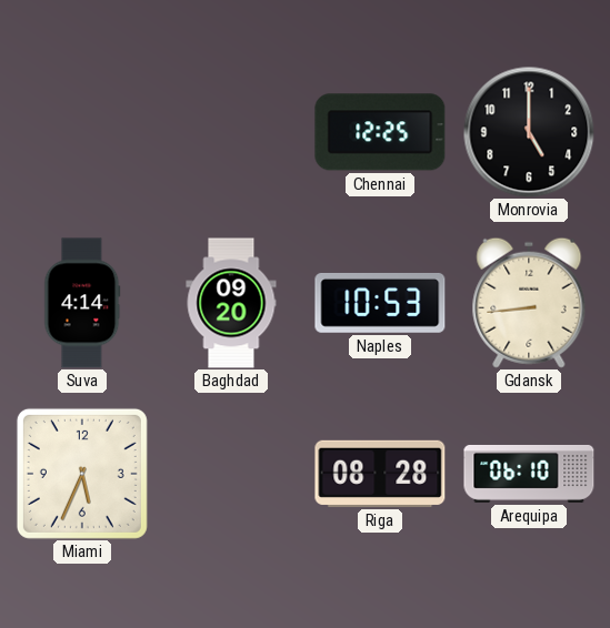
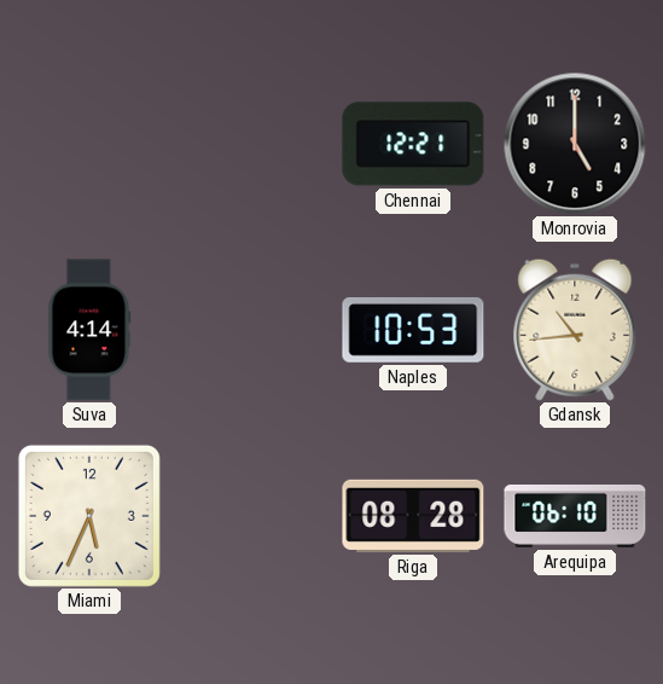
Chennai: 12:25 -> 12:21 (413, 144)
Baghdad: 09:20 -> none (231, 303)
Gdansk: 8:44 -> 10:44 (575, 330)
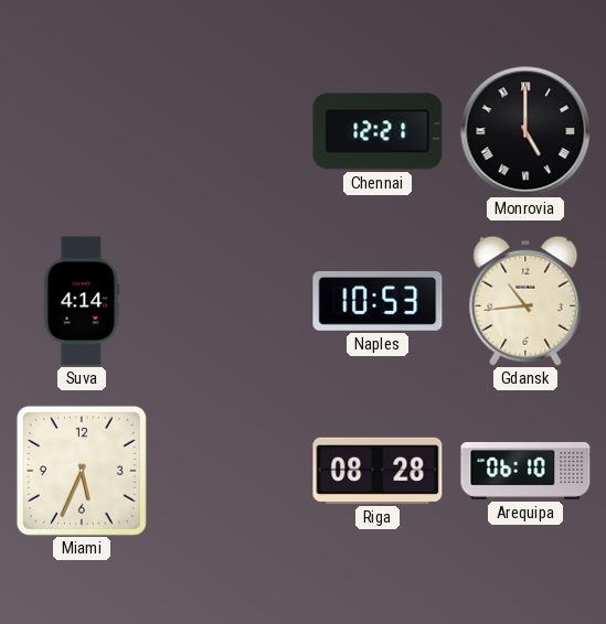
Monrovia numerals: Arabic -> Roman (525, 131)
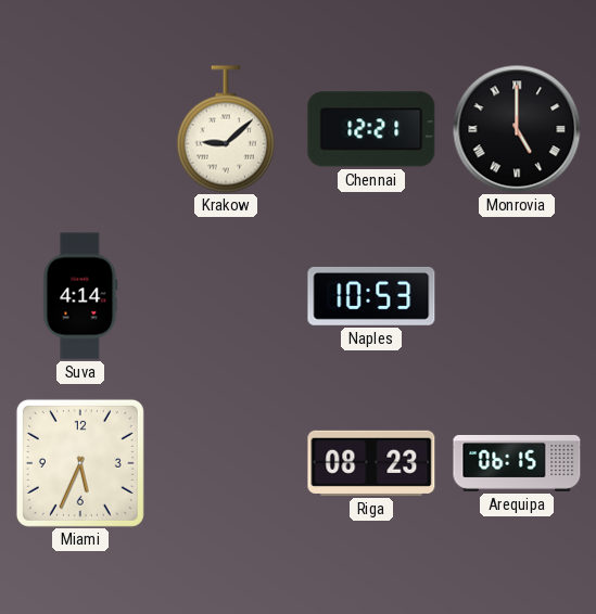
Krakow: none -> 9:08 (226, 129)
Gdansk: 10:44 -> none (525, 301)
Riga: 08:28 -> 08:23 (371, 463)
Arequipa: 06:10 -> 06:15 (517, 463)
